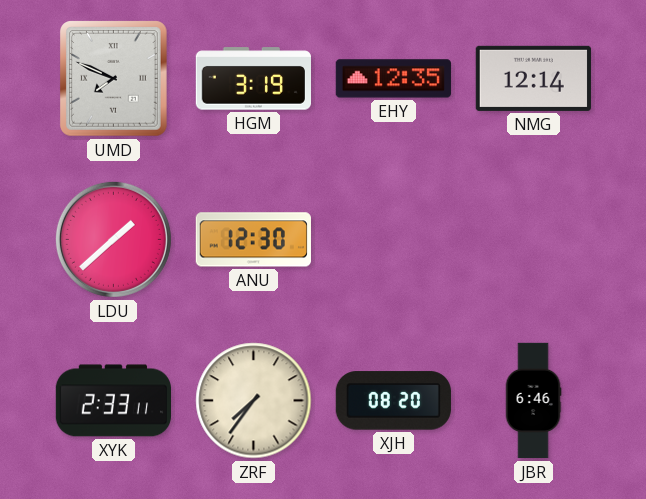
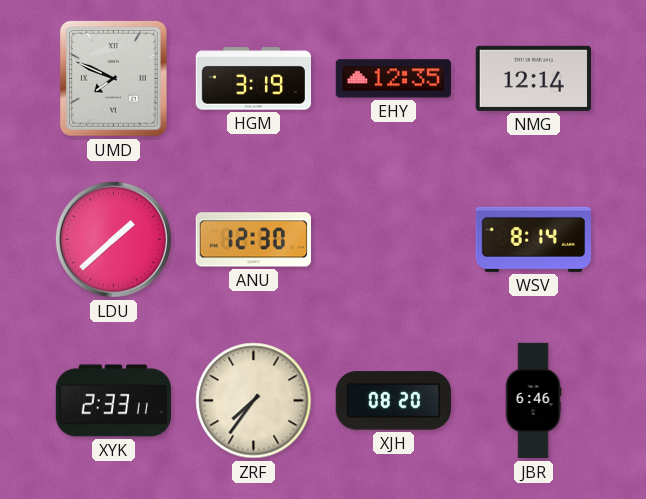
WSV: none -> 8:14 (533, 239)
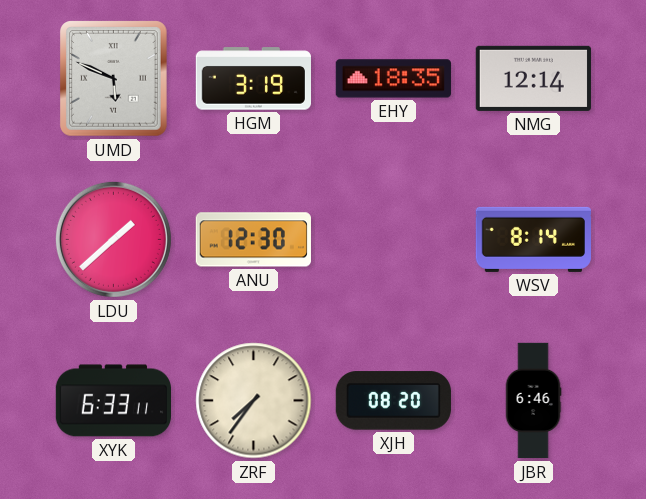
UMD: 7:49 -> 5:49 (114, 79)
EHY: 12:35 -> 18:35 (393, 79)
XYK: 2:33 -> 6:33 (113, 401)
